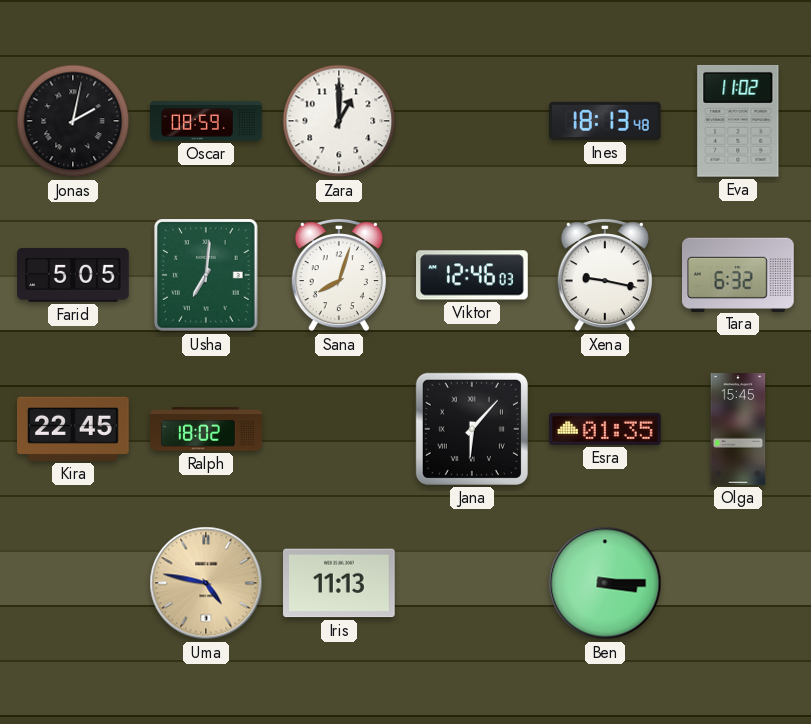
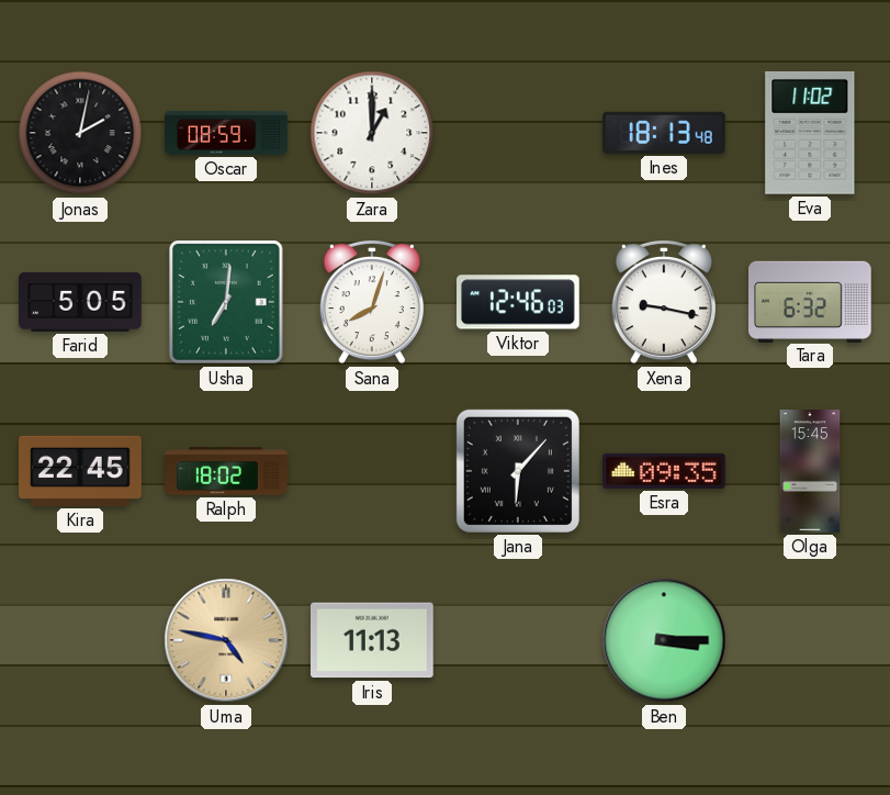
Esra: 01:35 -> 09:35 (665, 471)
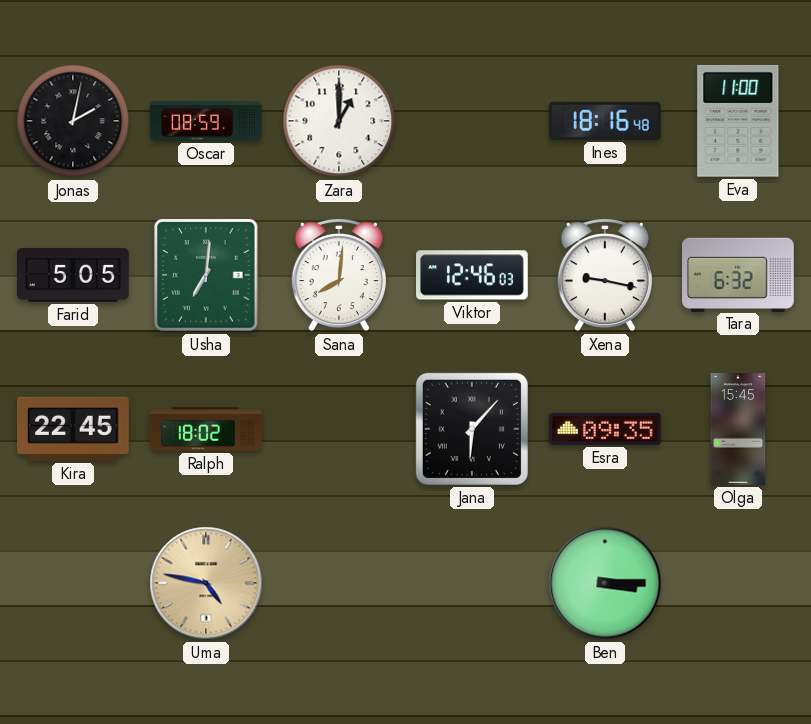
Ines: 18:13 -> 18:16 (606, 121)
Eva: 11:02 -> 11:00 (738, 121)
Sana: 8:03 -> 8:01 (339, 275)
Iris: 11:13 -> none (373, 640)
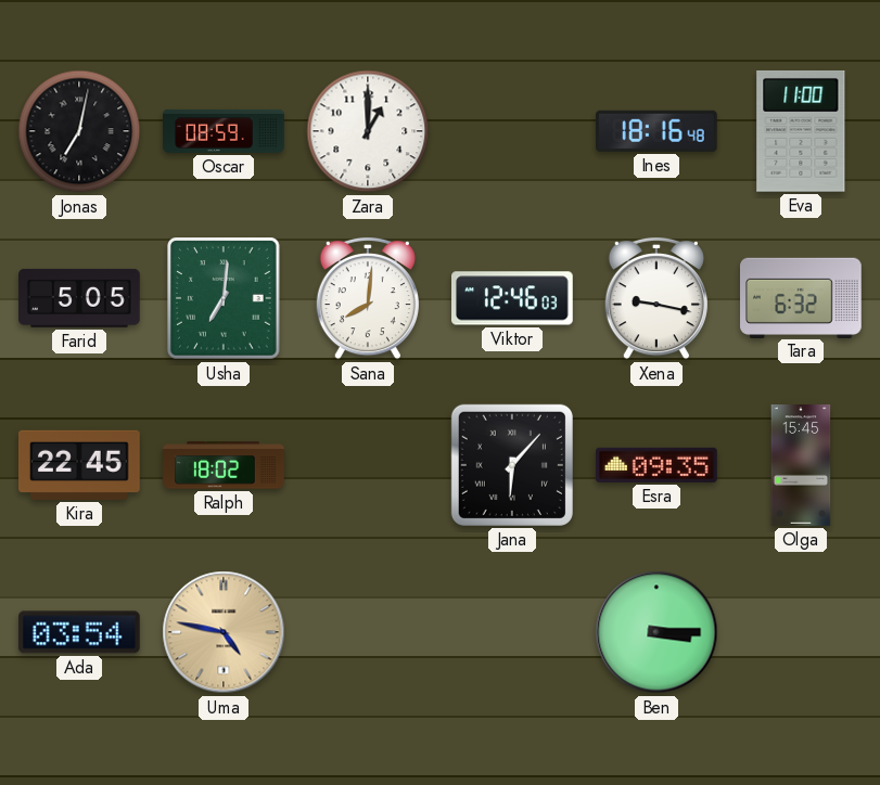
Jonas: 2:02 -> 7:02 (79, 131)
Ada: none -> 03:54 (79, 632)
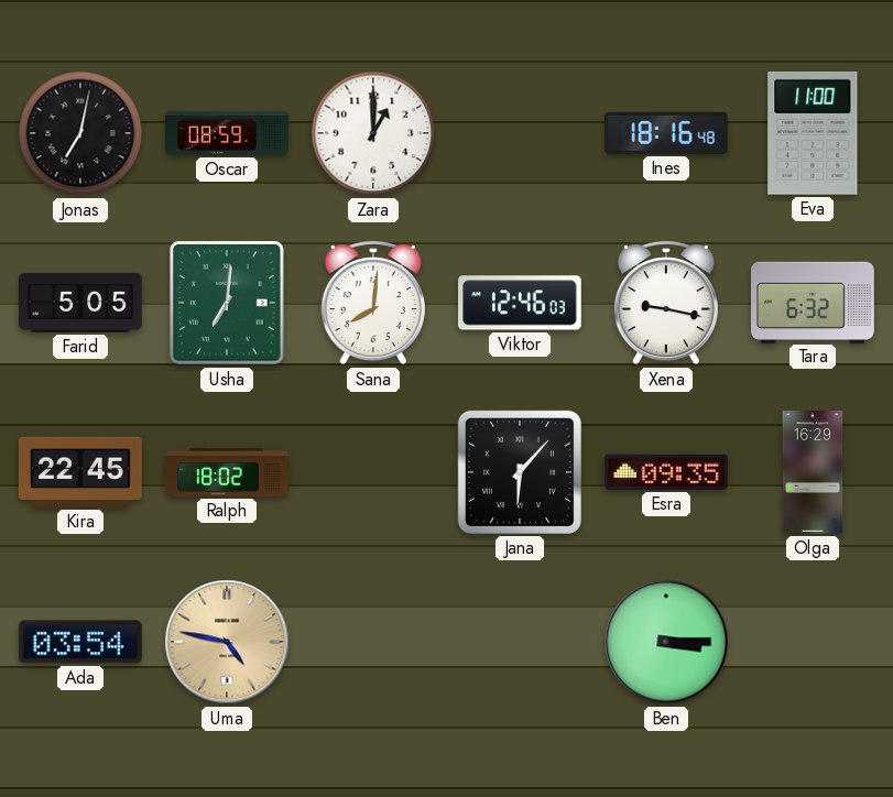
Olga: 15:45 -> 16:29 (813, 472)
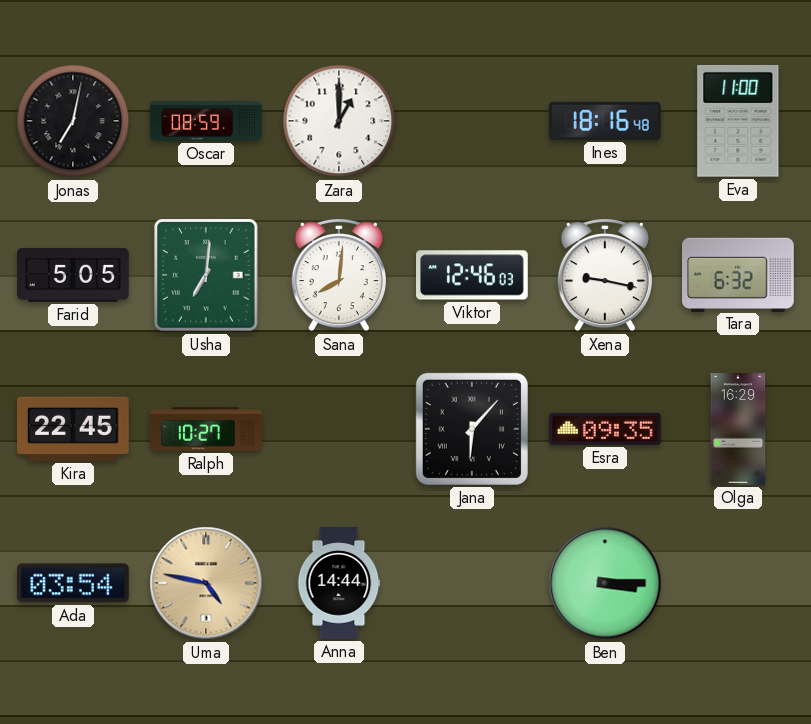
Ralph: 18:02 -> 10:27 (206, 429)
Anna: none -> 14:44 (339, 583)
